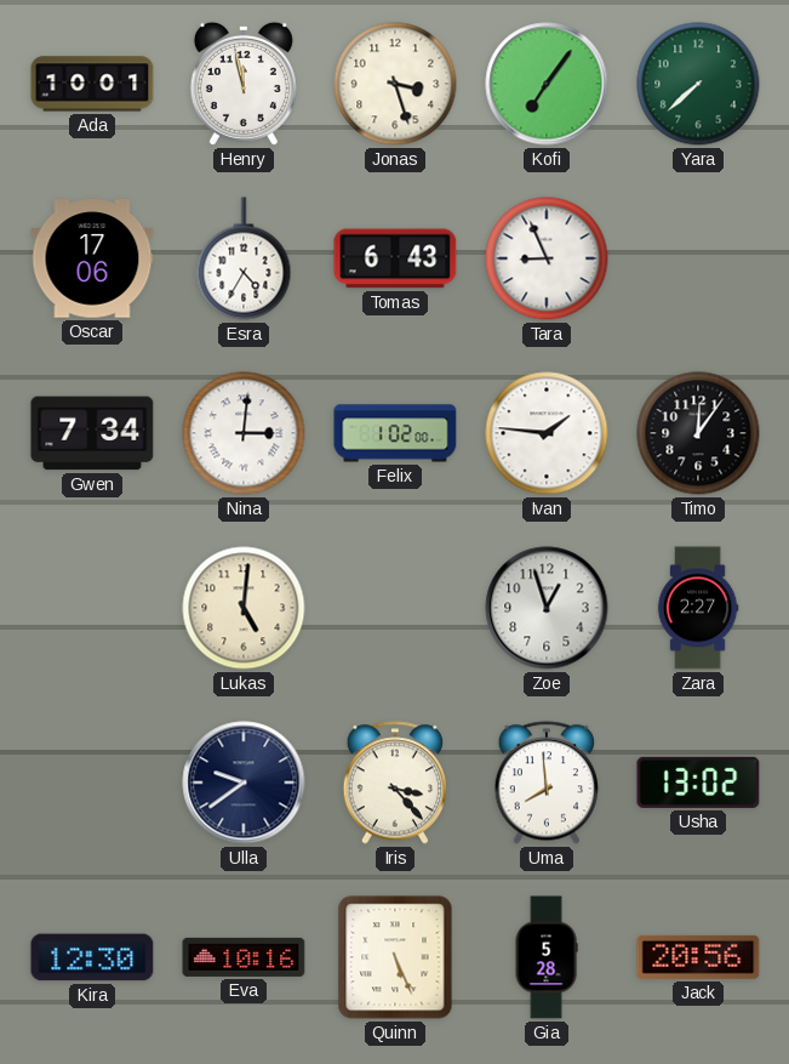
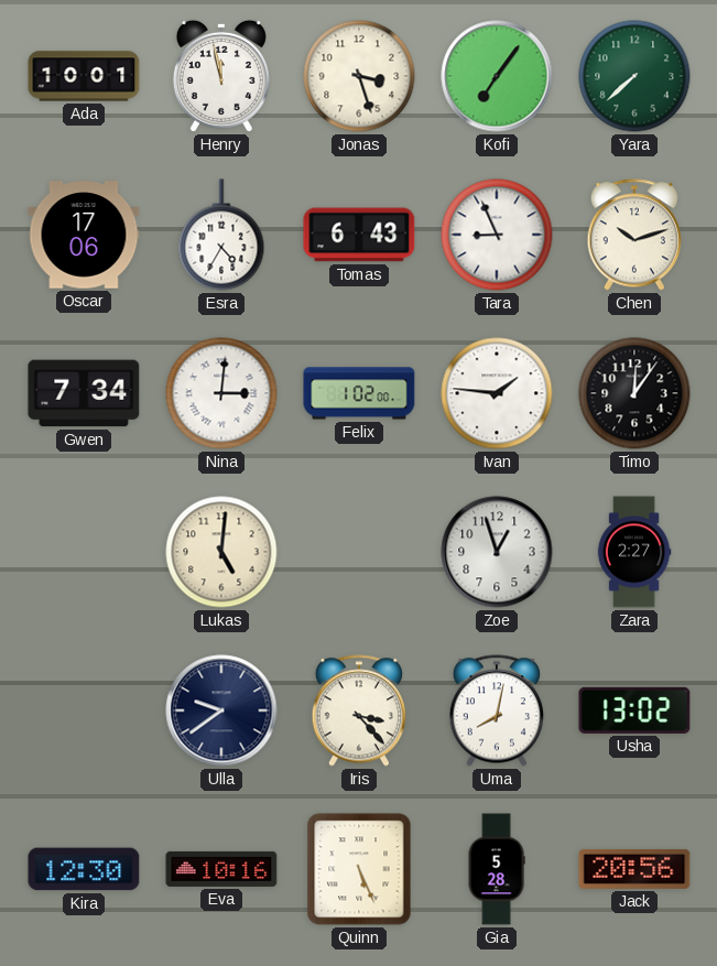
Chen: none -> 10:12 (633, 235)
Uma: 7:59 -> 8:02 (496, 710)
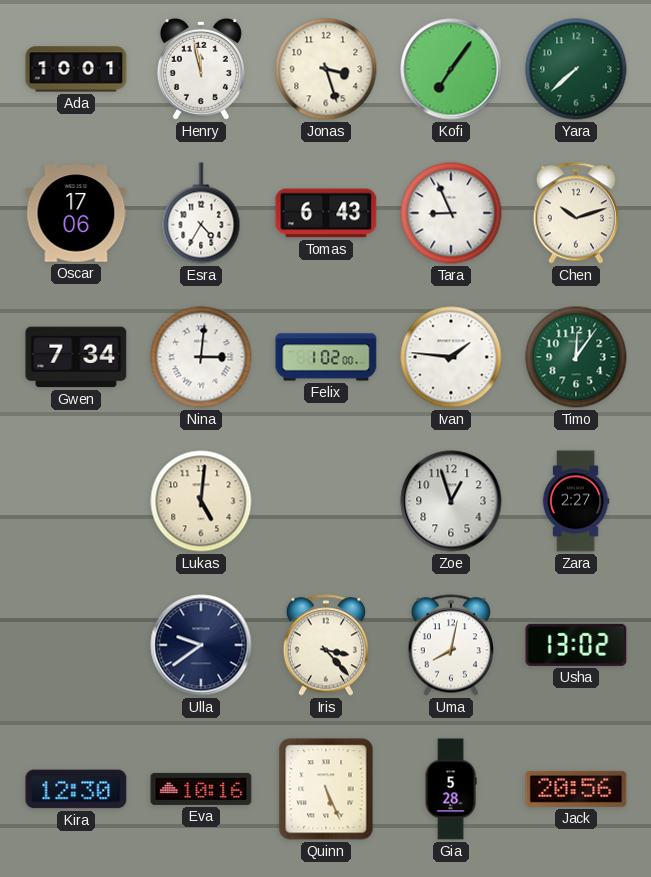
Timo dial: black -> green (576, 357)
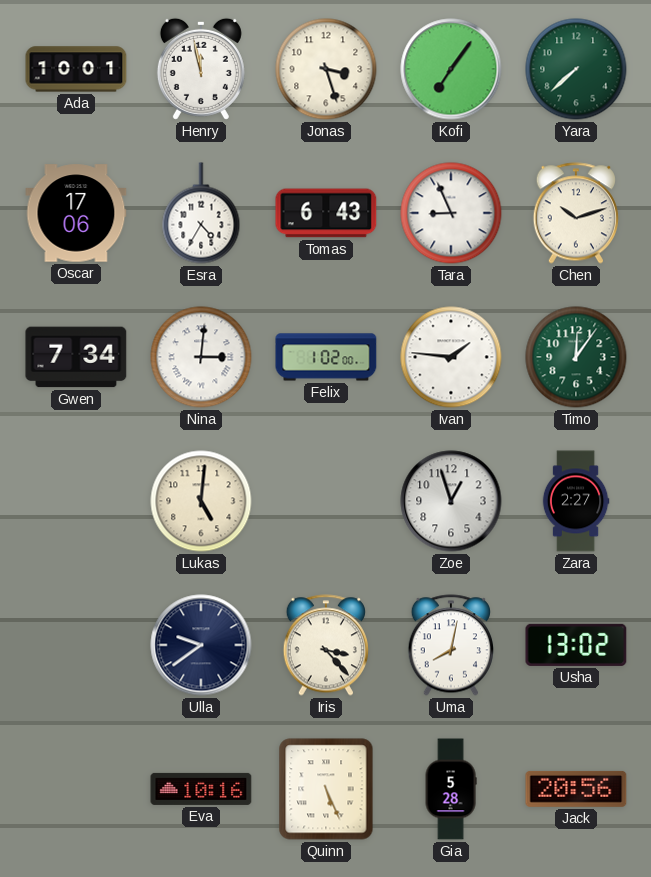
Kira: 12:30 -> none (76, 789)
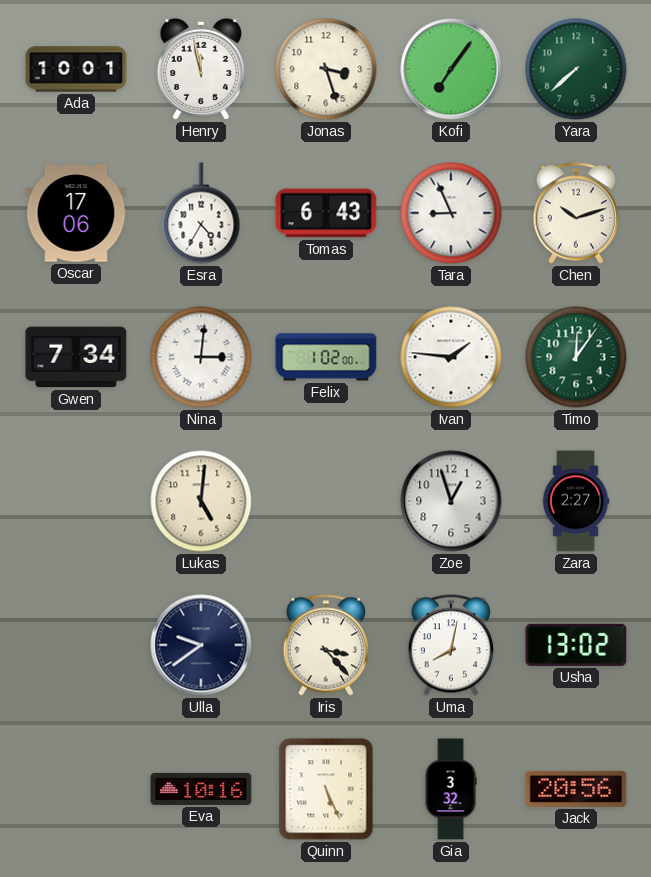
Gia: 5:28 -> 3:32 (451, 789)
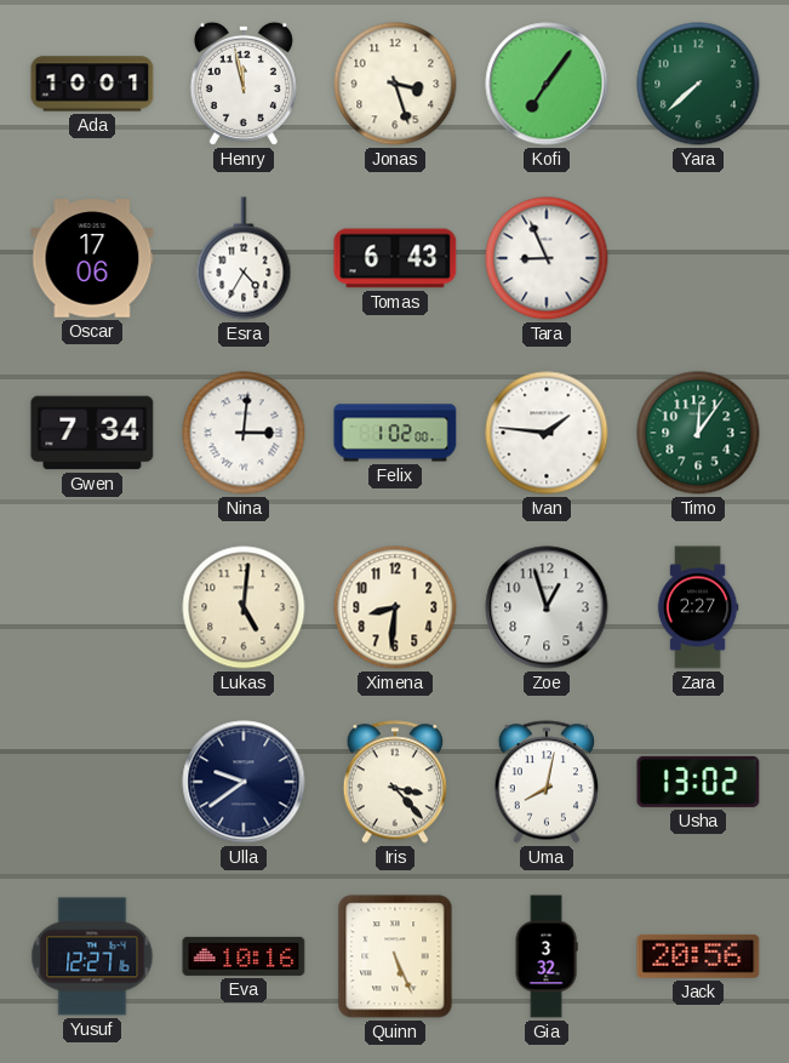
Chen: 10:12 -> none (575, 213)
Ximena: none -> 8:31 (395, 607)
Yusuf: none -> 12:27 (92, 956)
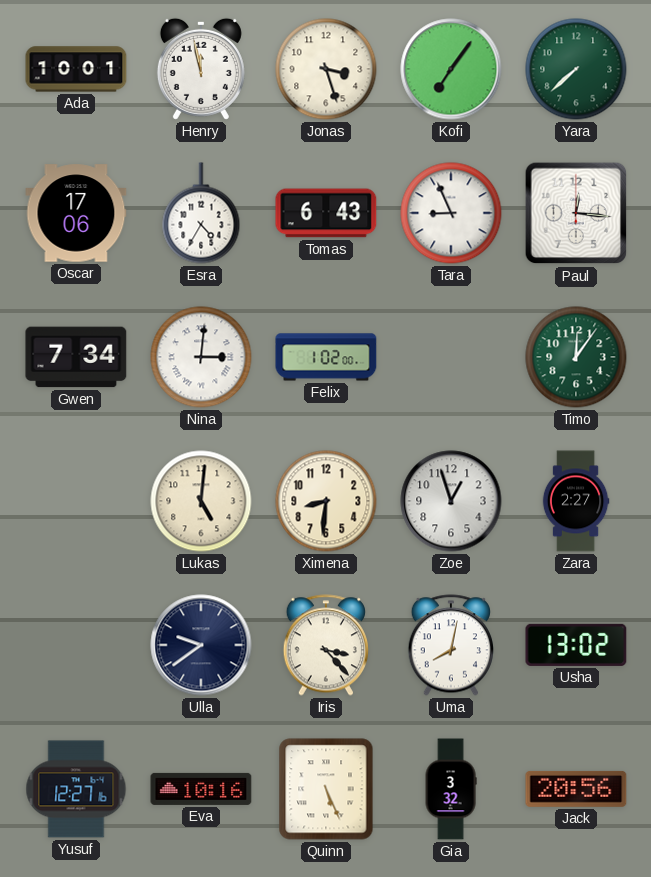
Paul: none -> 12:16 (576, 213)
Ivan: 1:46 -> none (547, 433)
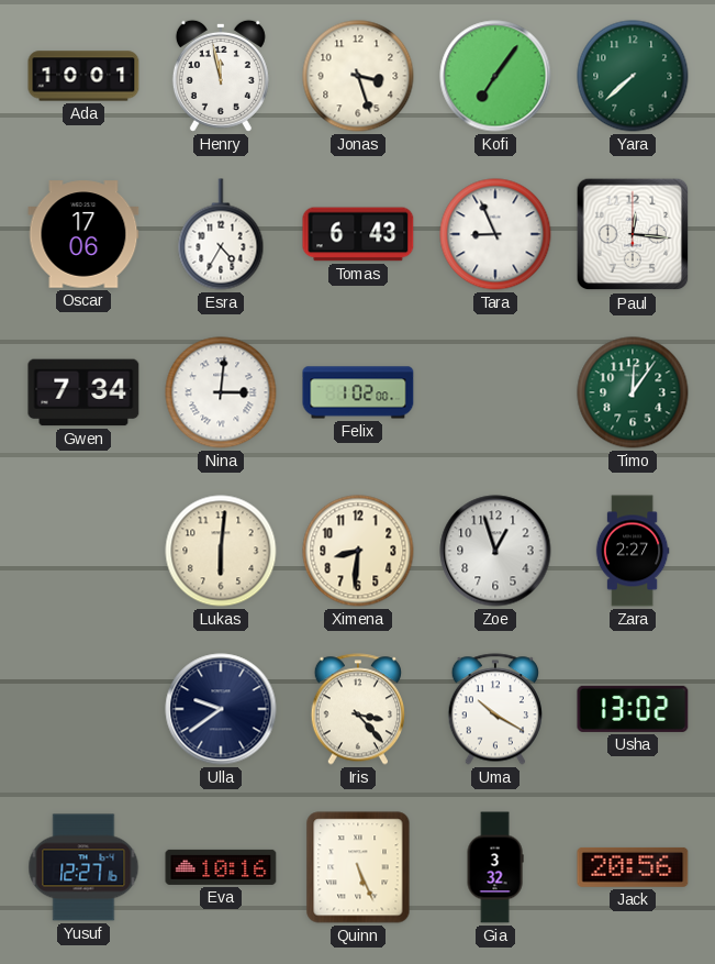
Lukas: 5:01 -> 6:01 (221, 551)
Uma: 8:02 -> 10:20 (494, 709)
